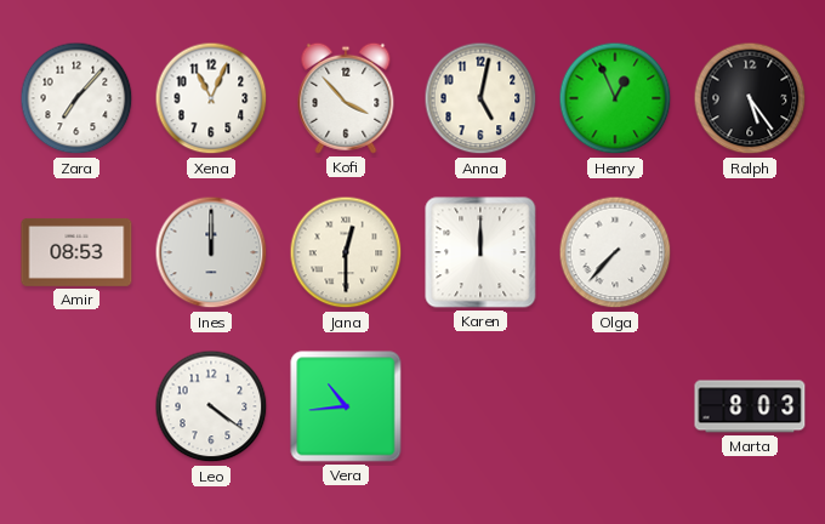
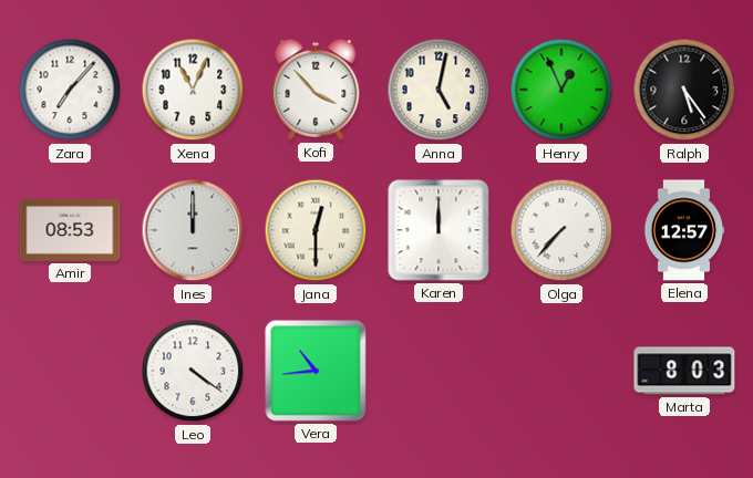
Elena: none -> 12:57 (684, 230)
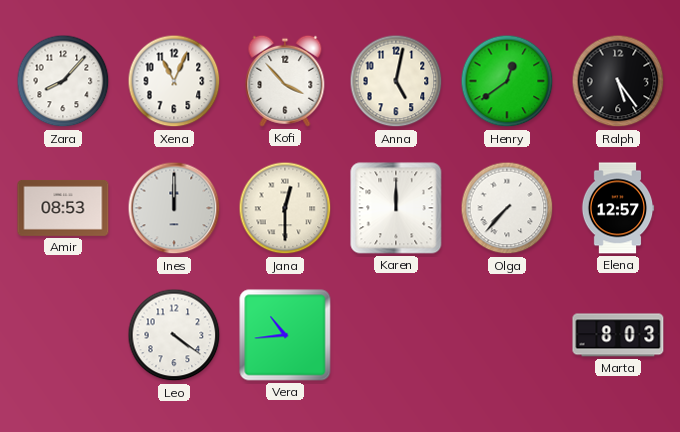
Zara: 7:07 -> 8:07 (63, 81)
Henry: 12:56 -> 12:39 (507, 81)
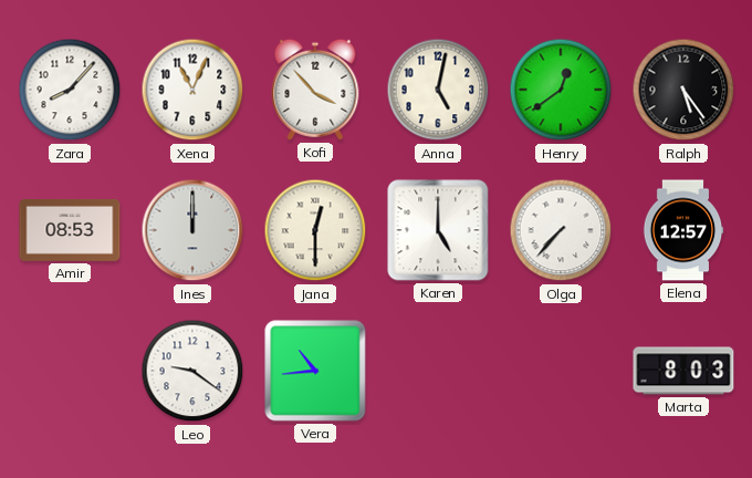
Karen: 12:00 -> 5:00 (438, 230)
Leo: 4:21 -> 9:21 (192, 371)
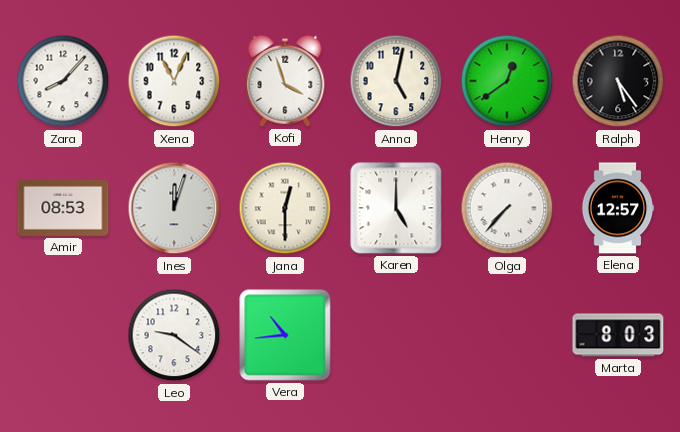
Kofi: 3:53 -> 3:57 (285, 81)
Ines: 12:00 -> 12:03 (174, 208)
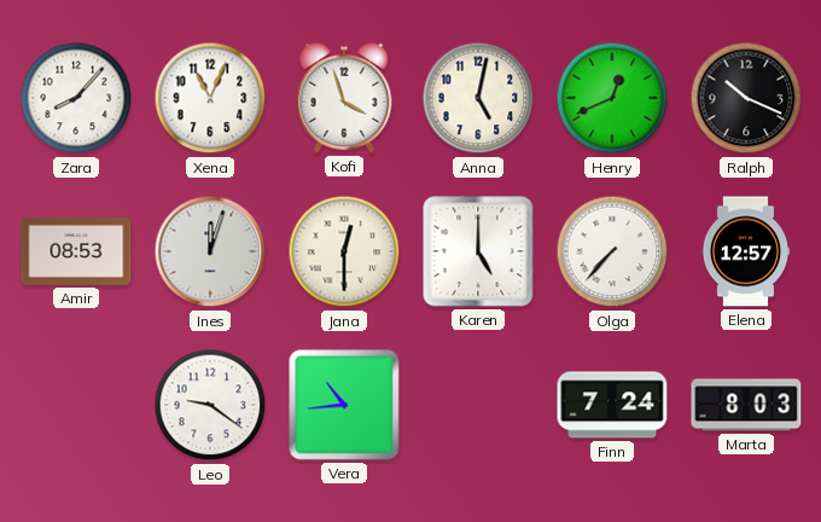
Henry: 12:39 -> 12:41 (612, 98)
Ralph: 5:24 -> 10:19 (746, 98)
Finn: none -> 7:24 (612, 405)
